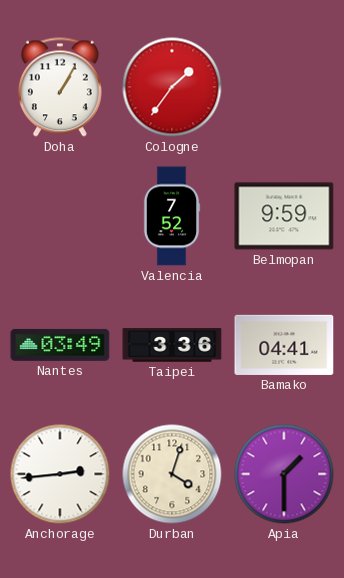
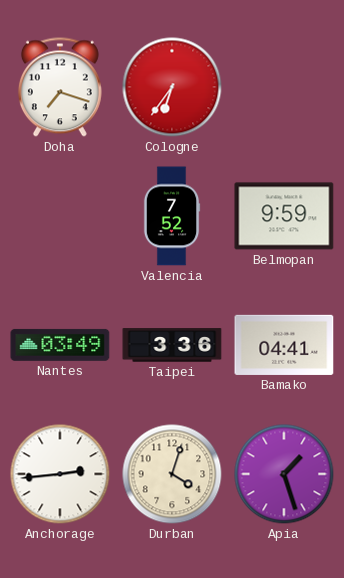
Doha: 1:05 -> 7:18 (60, 87)
Cologne: 1:36 -> 6:36 (172, 87)
Apia: 1:30 -> 1:27 (284, 474)
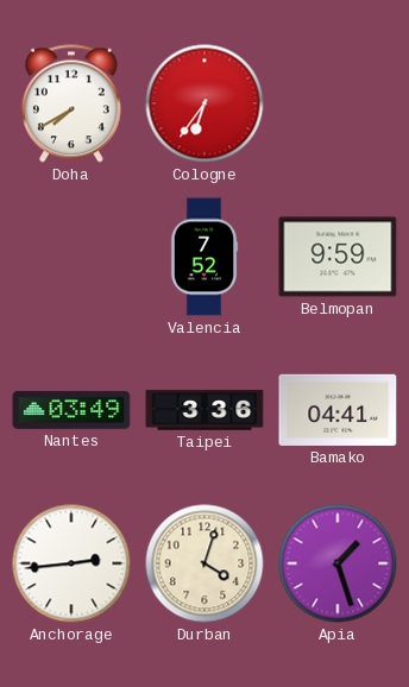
Doha: 7:18 -> 7:40 (71, 103)
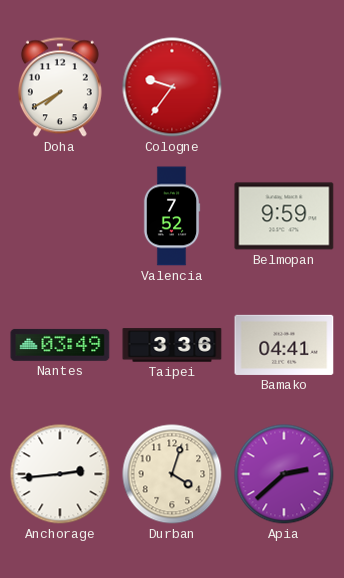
Cologne: 6:36 -> 9:36 (172, 87)
Apia: 1:27 -> 2:38 (284, 474)
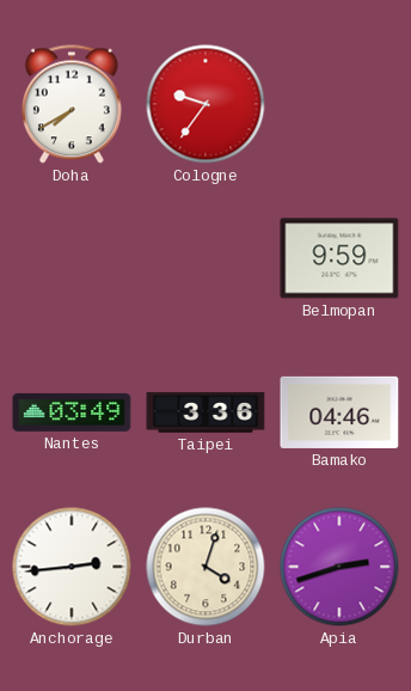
Valencia: 7:52 -> none (172, 216)
Bamako: 04:41 -> 04:46 (339, 412)
Apia: 2:38 -> 2:42 (339, 567)
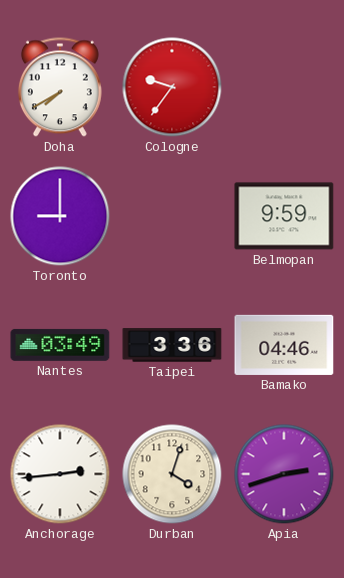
Toronto: none -> 9:00 (60, 216)
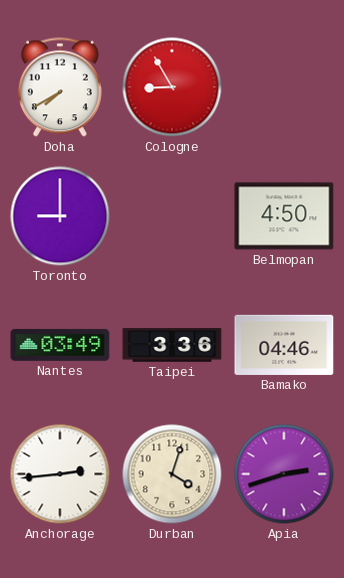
Cologne: 9:36 -> 8:55 (172, 87)
Belmopan: 9:59 -> 4:50 (284, 216)
